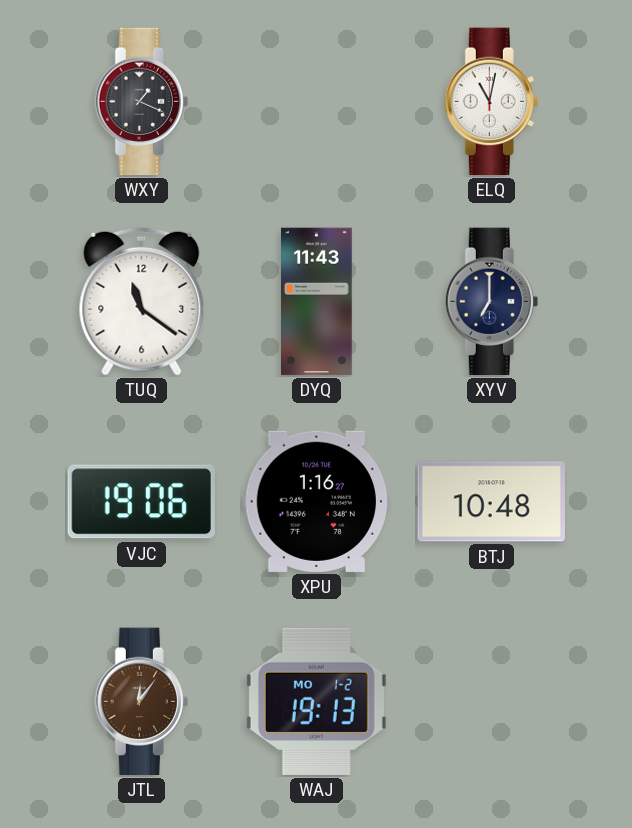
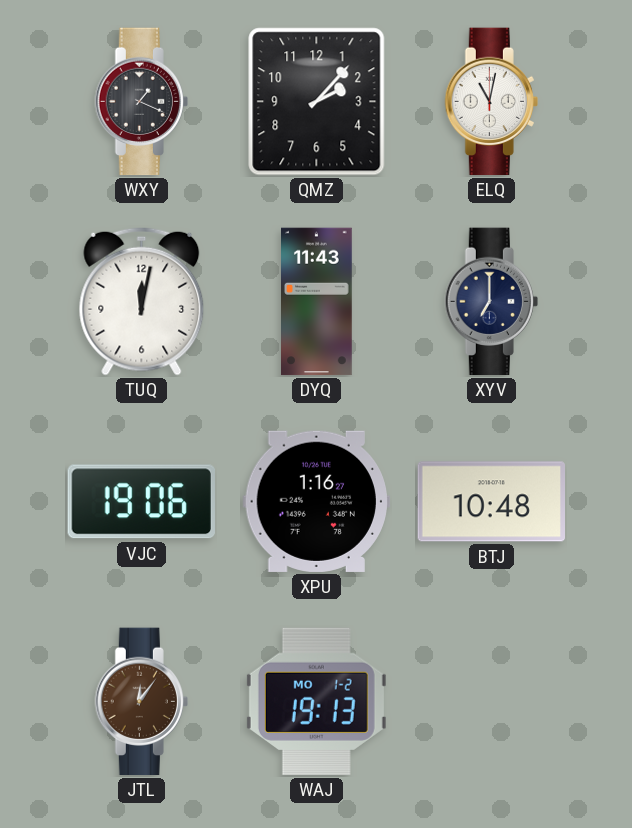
QMZ: none -> 2:07 (317, 102)
TUQ: 11:21 -> 12:02 (142, 301)
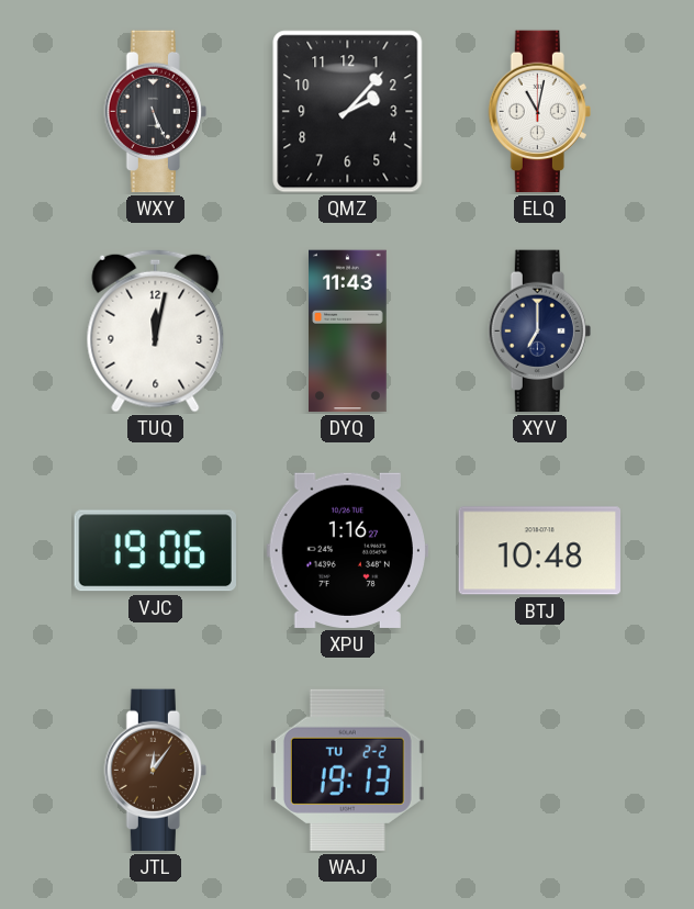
WXY: 1:19 -> 5:26 (155, 112)
WAJ date: MO 1-2 -> TU 2-2 (347, 770)
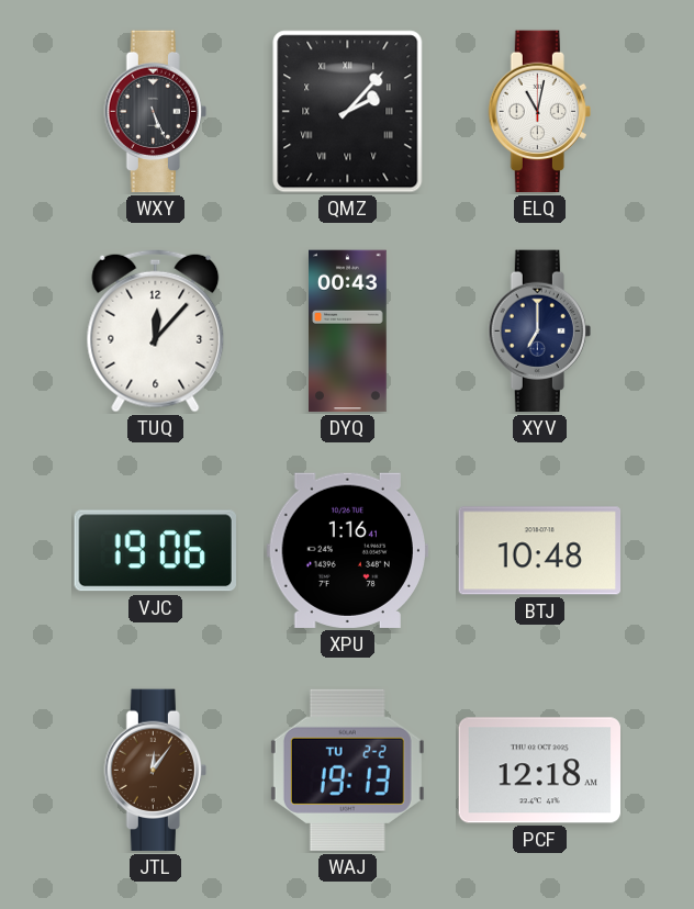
QMZ numerals: Arabic -> Roman (348, 112)
TUQ: 12:02 -> 12:07 (156, 330)
DYQ: 11:43 -> 00:43 (348, 332)
XPU: 1:16:27 -> 1:16:41 (347, 550)
PCF: none -> 12:18 (539, 771)
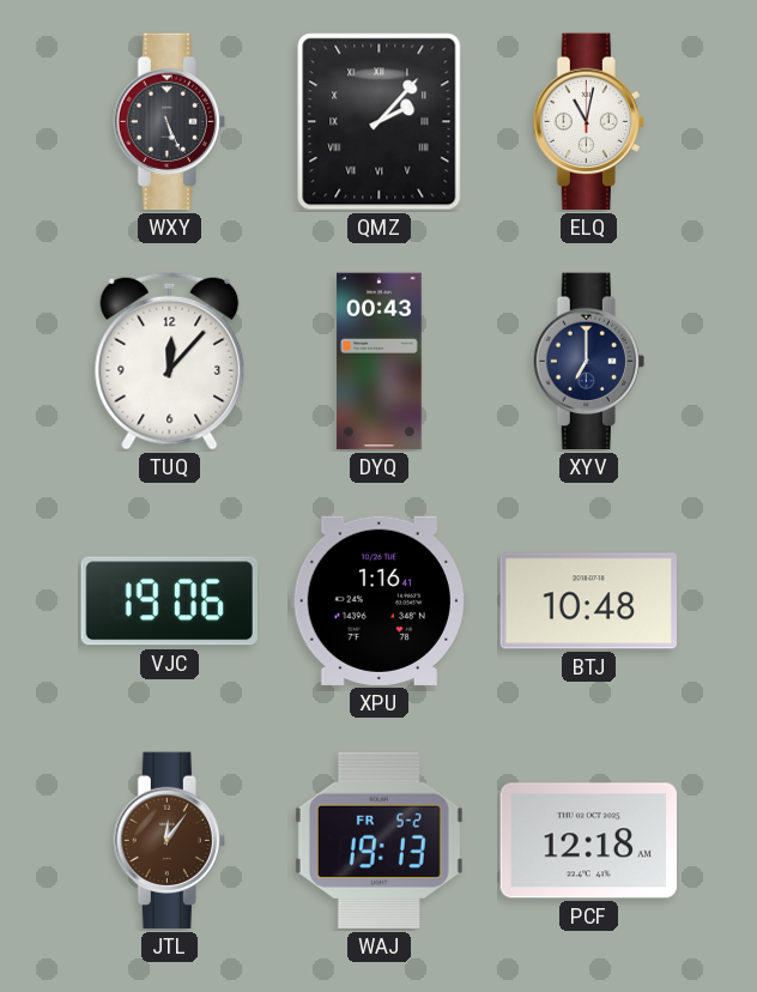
WAJ date: TU 2-2 -> FR 5-2 (378, 840)
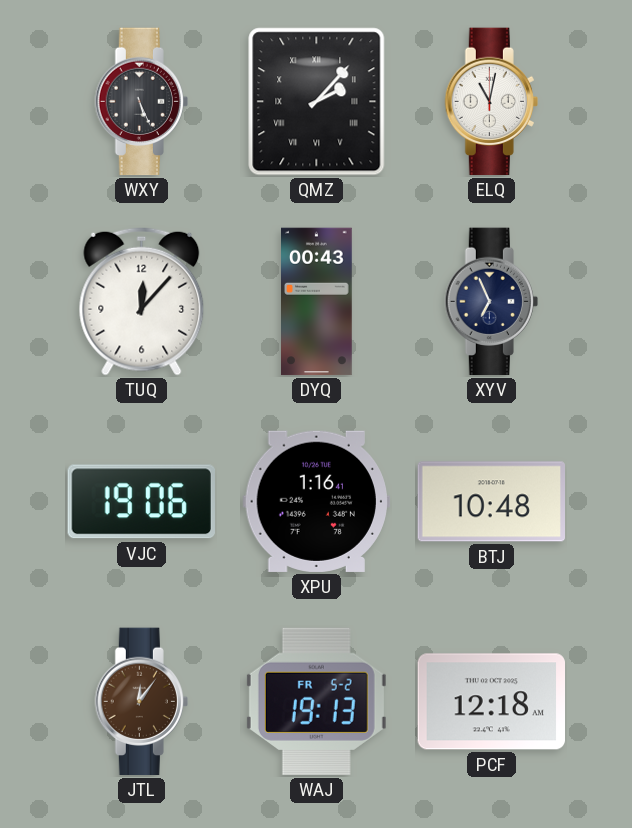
XYV: 7:00 -> 6:56 (491, 302)
